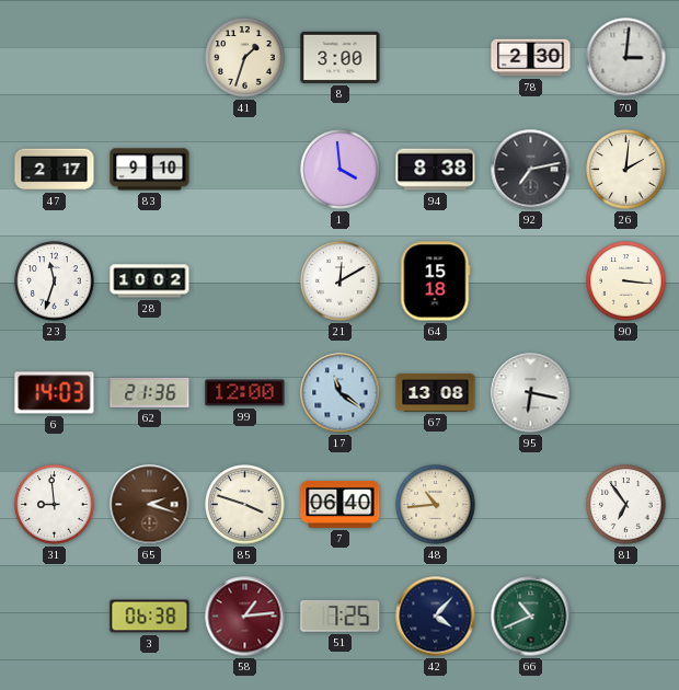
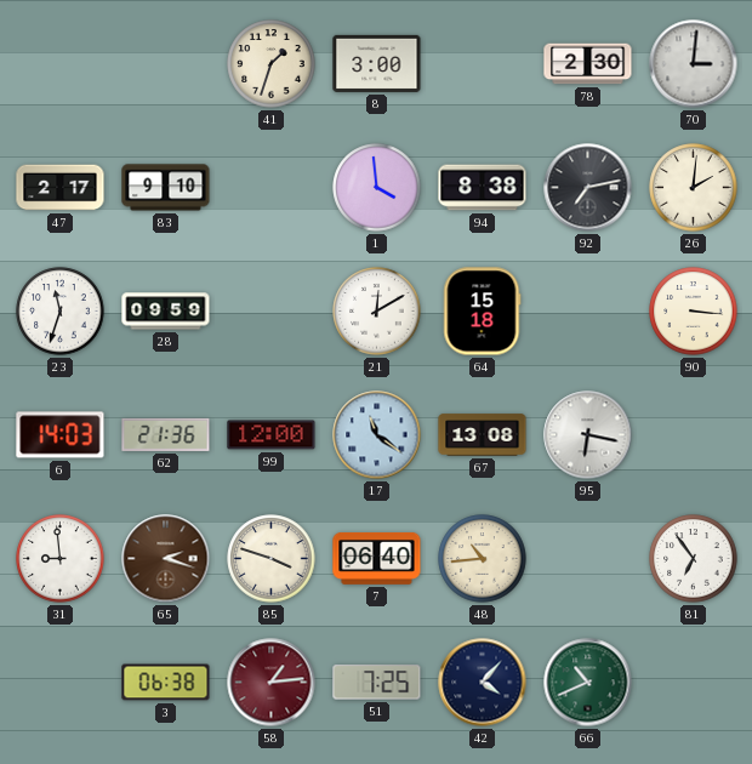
28: 10:02 -> 09:59 (166, 312)
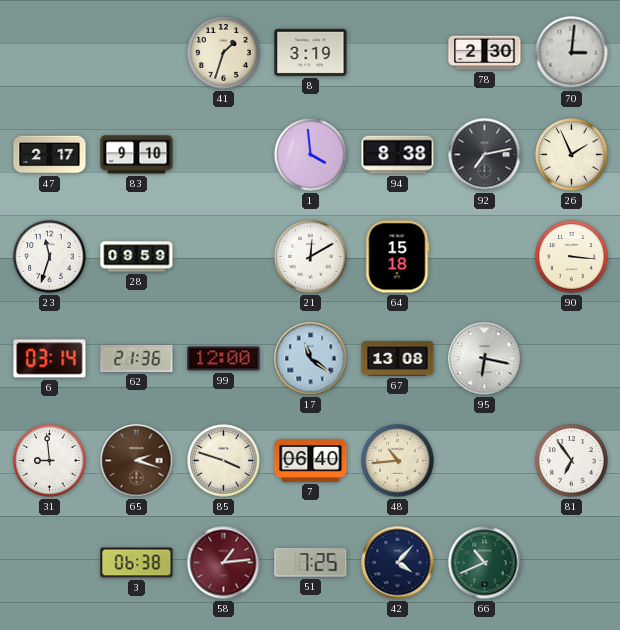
8: 3:00 -> 3:19 (311, 52)
26: 2:01 -> 1:56 (572, 155)
6: 14:03 -> 03:14 (50, 359)
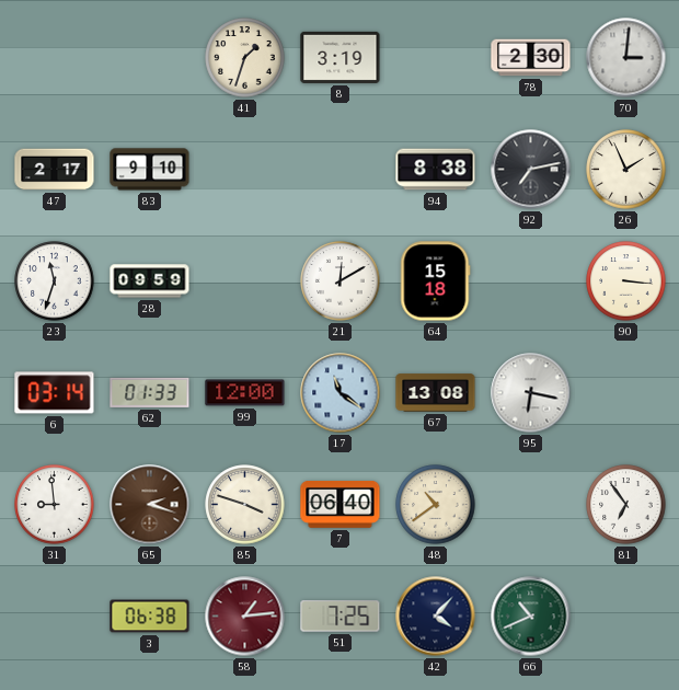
1: 3:59 -> none (311, 155)
62: 21:36 -> 01:33 (150, 392)
48: 10:44 -> 10:39 (436, 505)
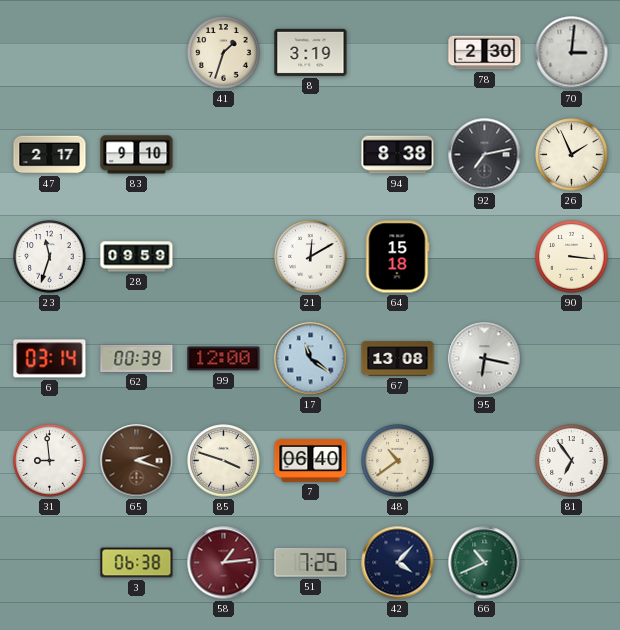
62: 01:33 -> 00:39 (137, 358)
